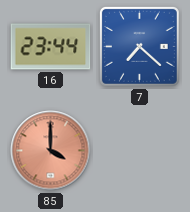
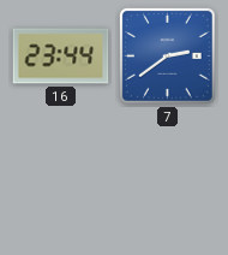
7: 7:22 -> 2:39 (167, 55)
85: 4:00 -> none (51, 151)
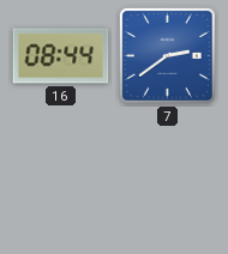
16: 23:44 -> 08:44 (61, 56)
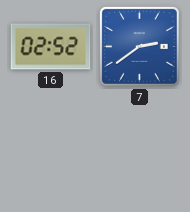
16: 08:44 -> 02:52 (51, 47)
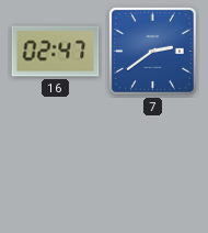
16: 02:52 -> 02:47 (56, 52)
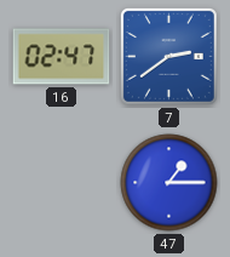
47: none -> 1:15 (169, 183)
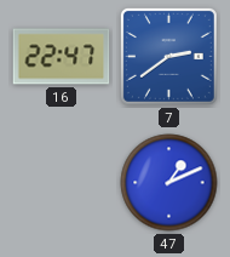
16: 02:47 -> 22:47 (62, 57)
47: 1:15 -> 1:11 (169, 183)
